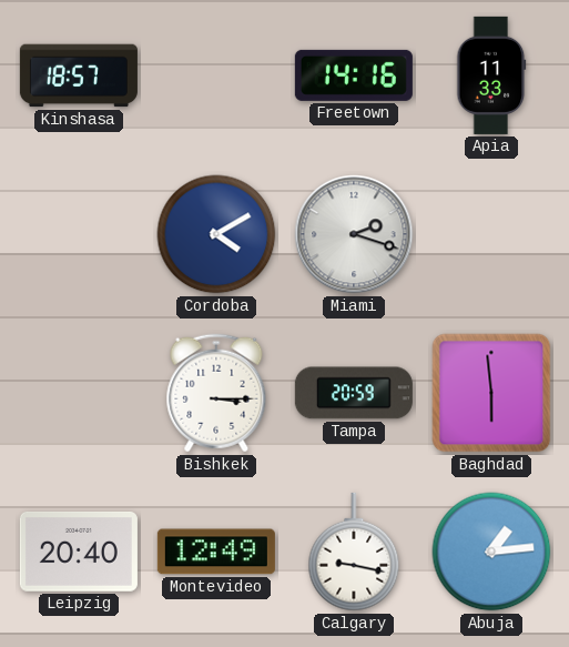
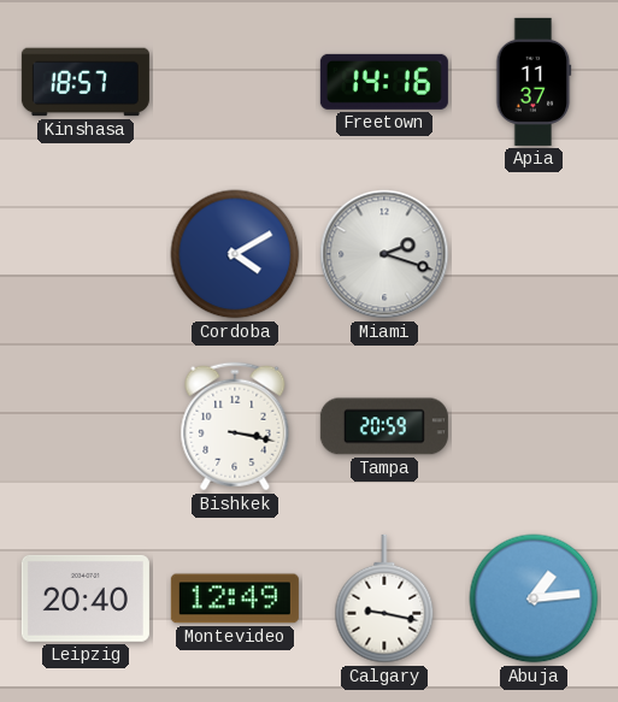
Apia: 11:33 -> 11:37 (534, 82)
Bishkek: 3:15 -> 3:17 (235, 426)
Baghdad: 5:59 -> none (491, 393)
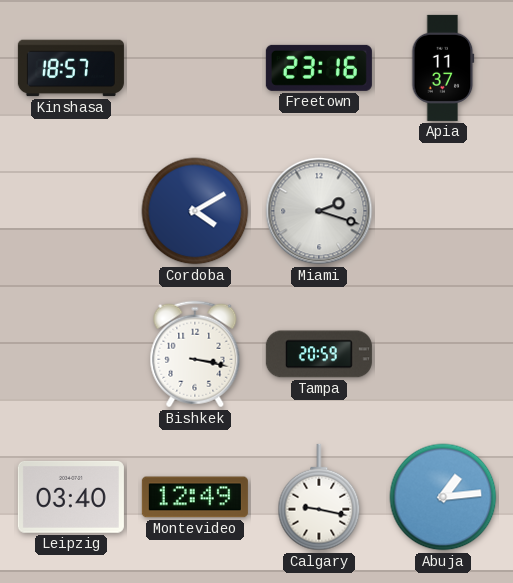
Freetown: 14:16 -> 23:16 (319, 68)
Leipzig: 20:40 -> 03:40 (71, 497)
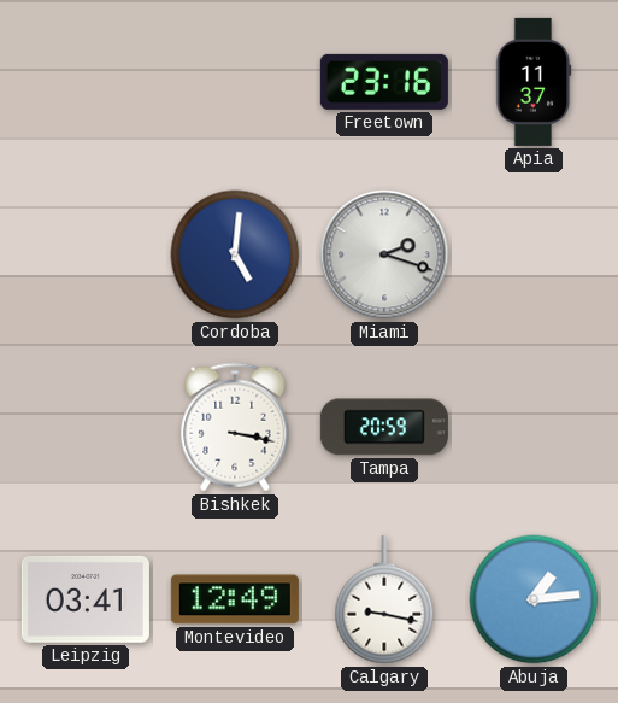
Kinshasa: 18:57 -> none (71, 68)
Cordoba: 4:10 -> 5:01 (235, 254)
Leipzig: 03:40 -> 03:41 (86, 599)
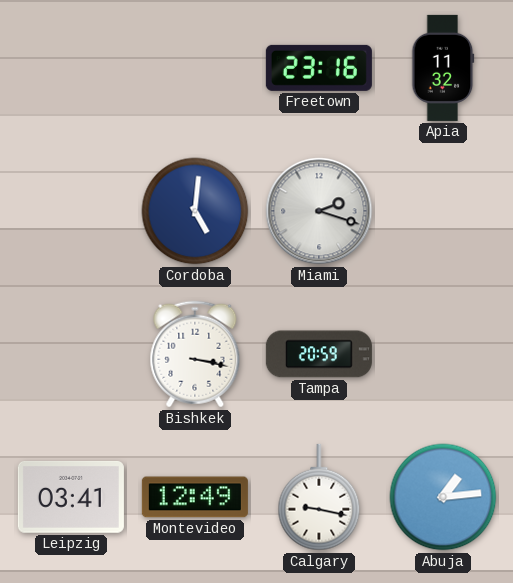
Apia: 11:37 -> 11:32 (443, 68)
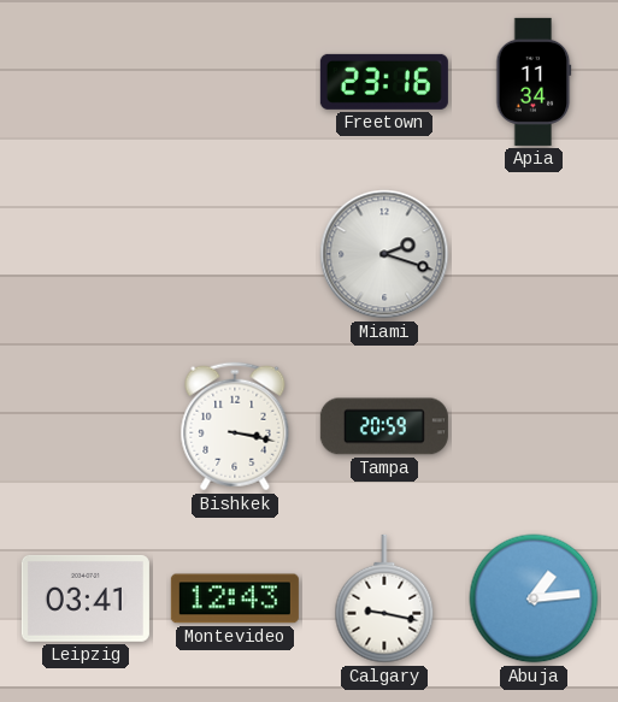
Apia: 11:32 -> 11:34 (534, 82)
Cordoba: 5:01 -> none (195, 211)
Montevideo: 12:49 -> 12:43 (235, 598)
